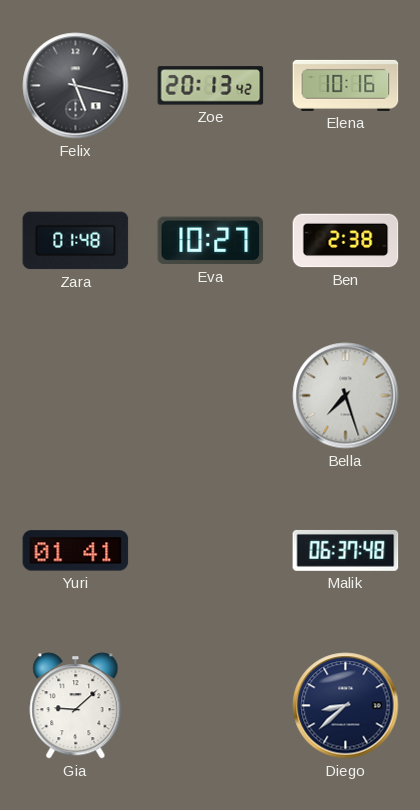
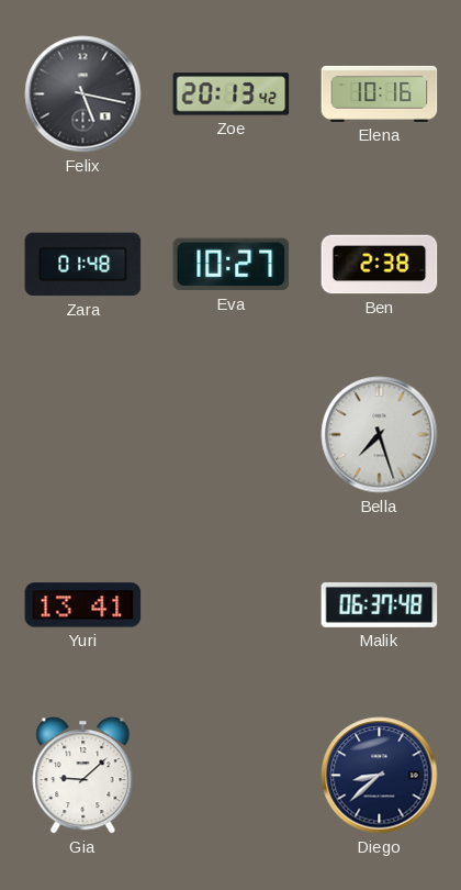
Yuri: 01:41 -> 13:41 (83, 605)
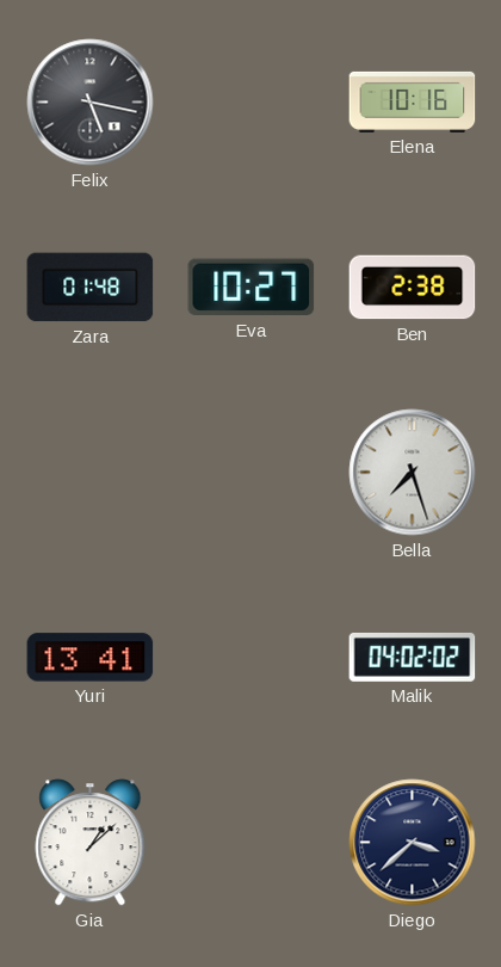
Zoe: 20:13 -> none (232, 94)
Malik: 06:37 -> 04:02 (413, 657)
Gia: 9:08 -> 1:08 (91, 843)
Diego: 8:38 -> 3:38 (413, 843)
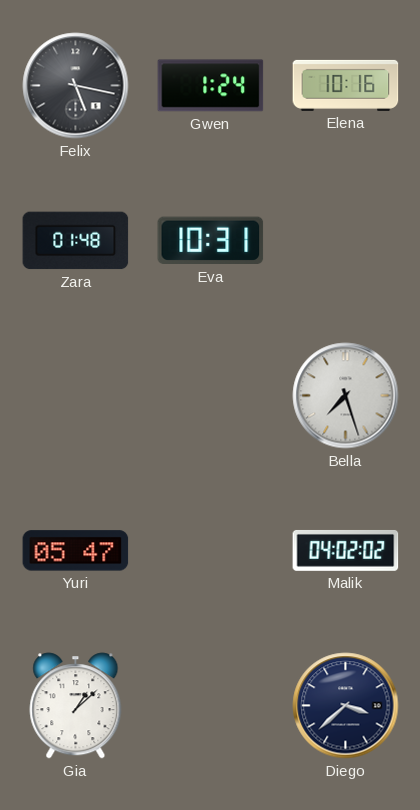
Gwen: none -> 1:24 (211, 86)
Eva: 10:27 -> 10:31 (211, 241)
Ben: 2:38 -> none (413, 288)
Yuri: 13:41 -> 05:47 (76, 551)
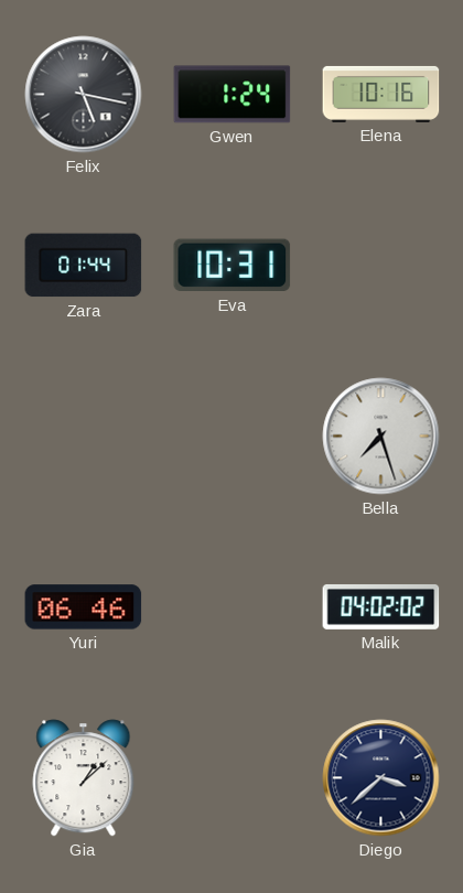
Zara: 01:48 -> 01:44 (84, 266)
Yuri: 05:47 -> 06:46 (84, 607)
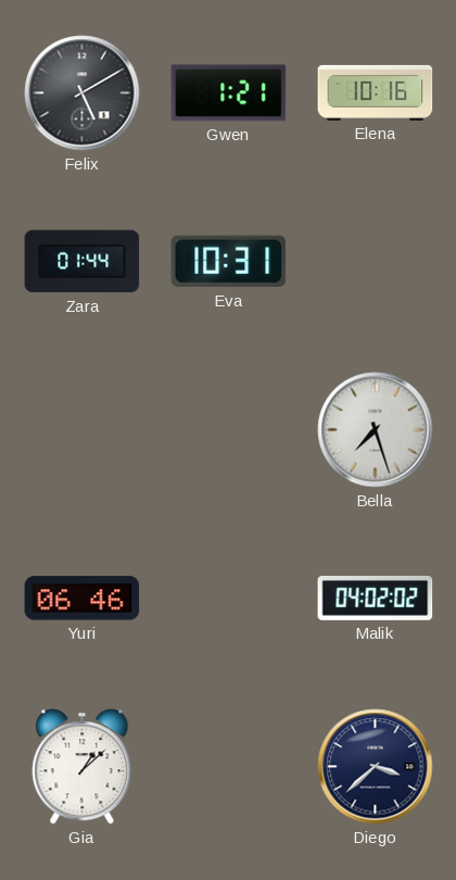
Felix: 5:17 -> 5:10 (83, 93)
Gwen: 1:24 -> 1:21 (229, 93)
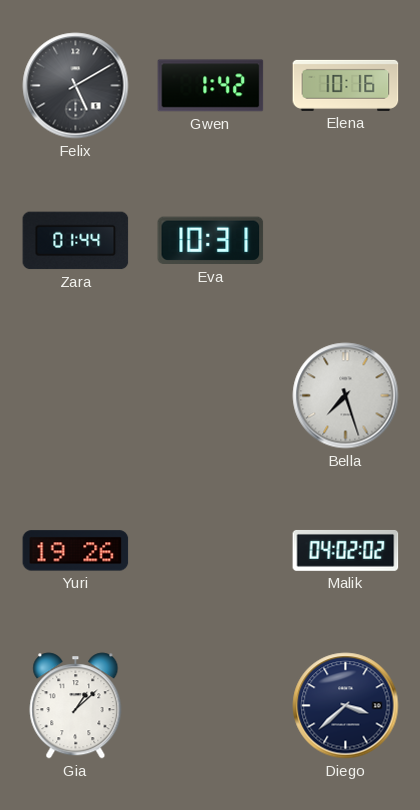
Gwen: 1:21 -> 1:42 (211, 86)
Yuri: 06:46 -> 19:26 (76, 551)
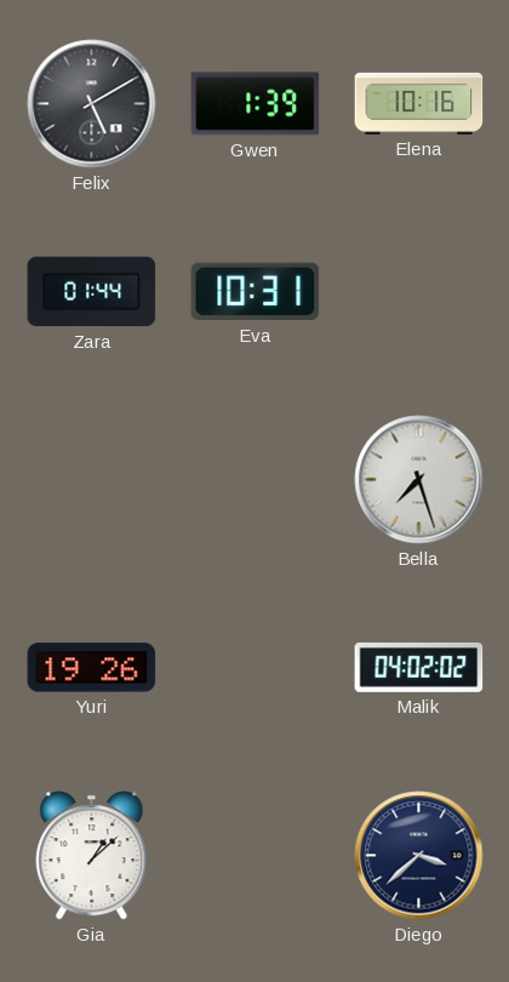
Gwen: 1:42 -> 1:39 (256, 104)
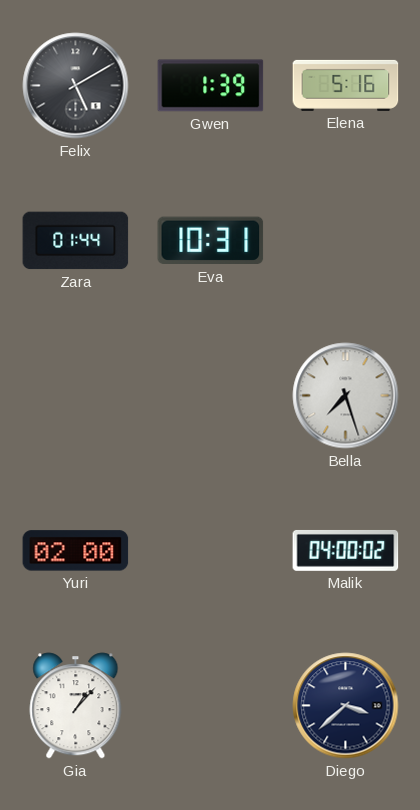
Elena: 10:16 -> 5:16 (346, 85)
Yuri: 19:26 -> 02:00 (76, 551)
Malik: 04:02 -> 04:00 (346, 550)
Gia: 1:08 -> 1:07 (76, 706)
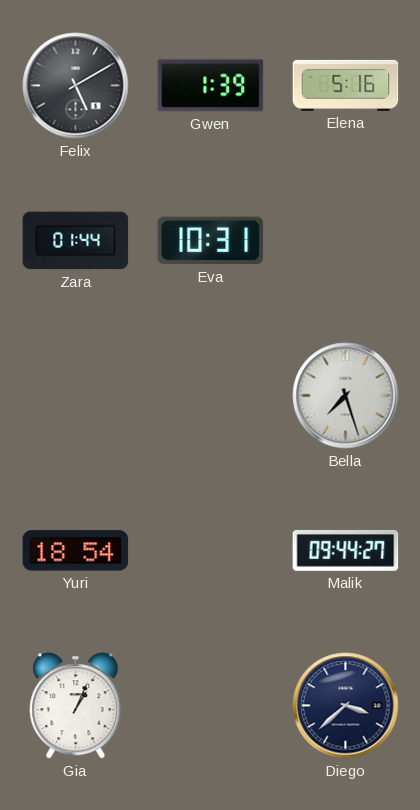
Yuri: 02:00 -> 18:54 (76, 551)
Malik: 04:00 -> 09:44 (346, 550)
Gia: 1:07 -> 1:04 (76, 706)
